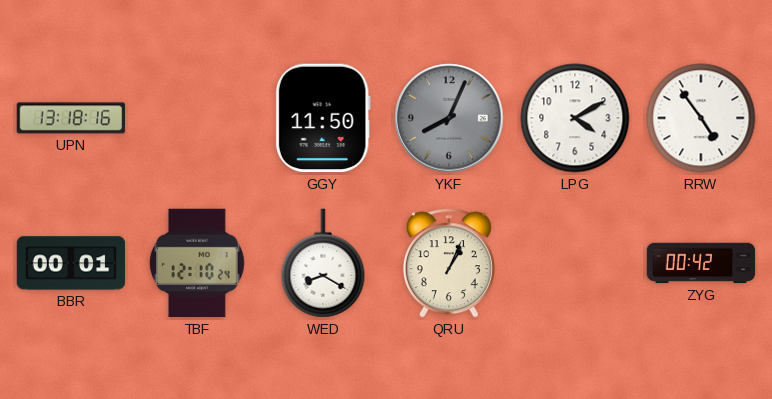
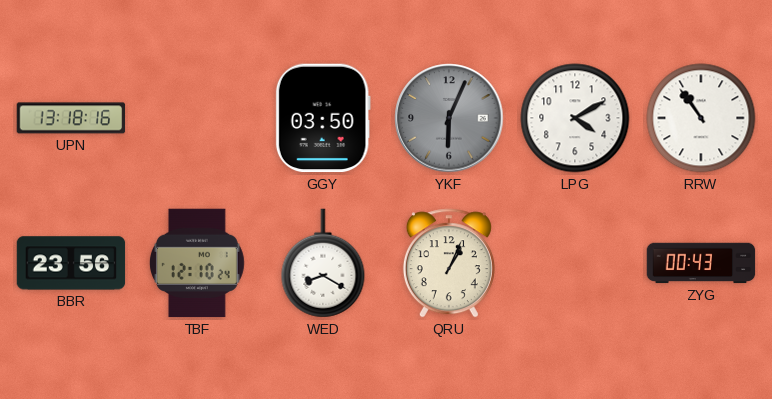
GGY: 11:50 -> 03:50 (323, 118)
YKF: 8:04 -> 6:04 (449, 118)
RRW: 4:54 -> 10:54 (701, 118)
BBR: 00:01 -> 23:56 (71, 263)
ZYG: 00:42 -> 00:43 (701, 263)
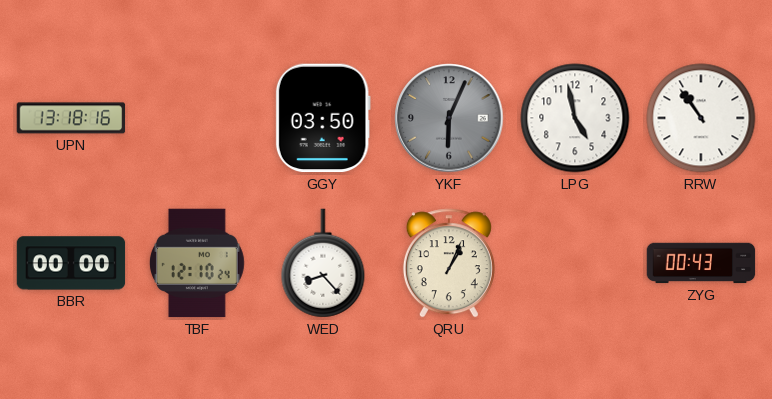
LPG: 4:10 -> 4:58 (575, 118)
BBR: 23:56 -> 00:00 (71, 263)
WED: 8:20 -> 8:23 (323, 263)
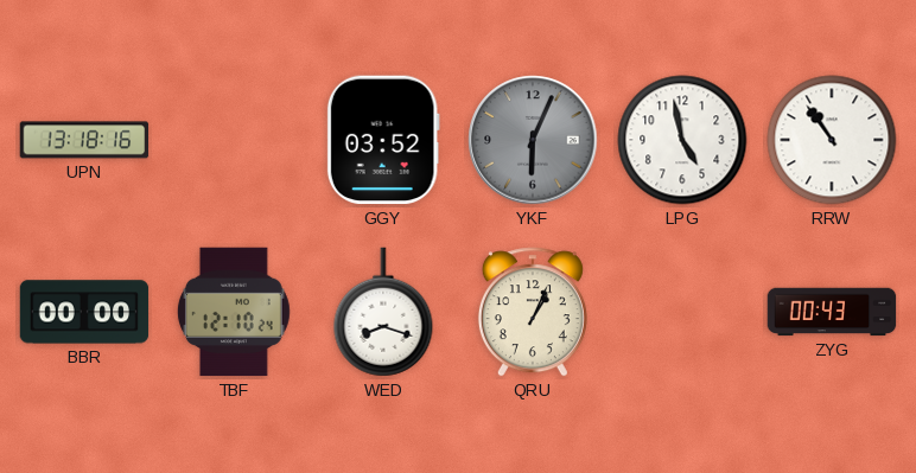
GGY: 03:50 -> 03:52 (383, 140)
WED: 8:23 -> 8:18 (383, 312)
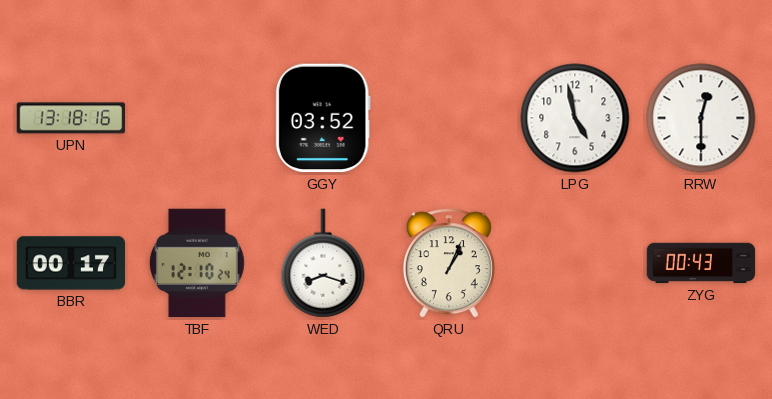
YKF: 6:04 -> none (533, 140)
RRW: 10:54 -> 12:30 (701, 118)
BBR: 00:00 -> 00:17 (71, 263)
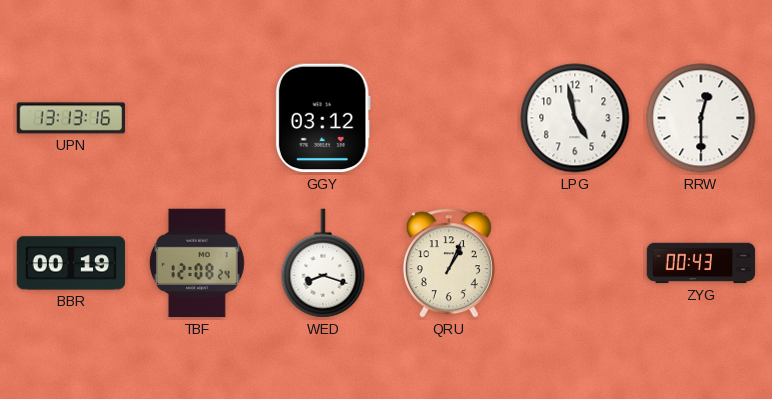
UPN: 13:18 -> 13:13 (71, 118)
GGY: 03:52 -> 03:12 (323, 118)
BBR: 00:17 -> 00:19 (71, 263)
TBF: 12:10 -> 12:08 (197, 263)
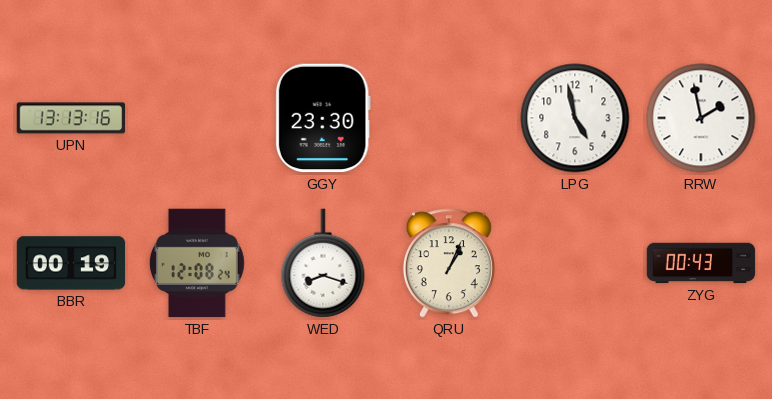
GGY: 03:12 -> 23:30 (323, 118)
RRW: 12:30 -> 1:58 (701, 118)
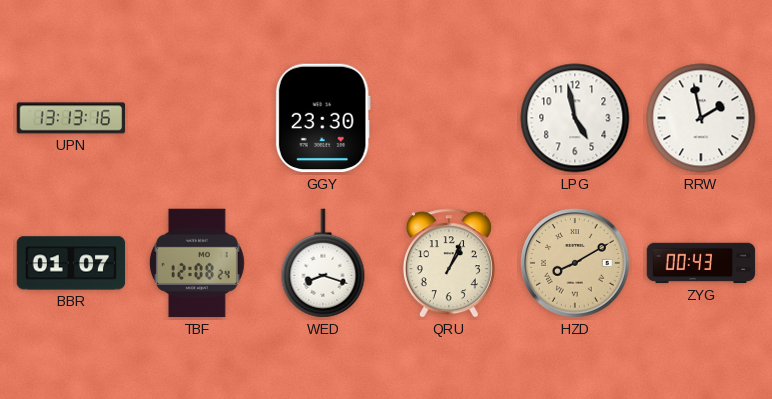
BBR: 00:19 -> 01:07 (71, 263)
HZD: none -> 8:10 (575, 263)
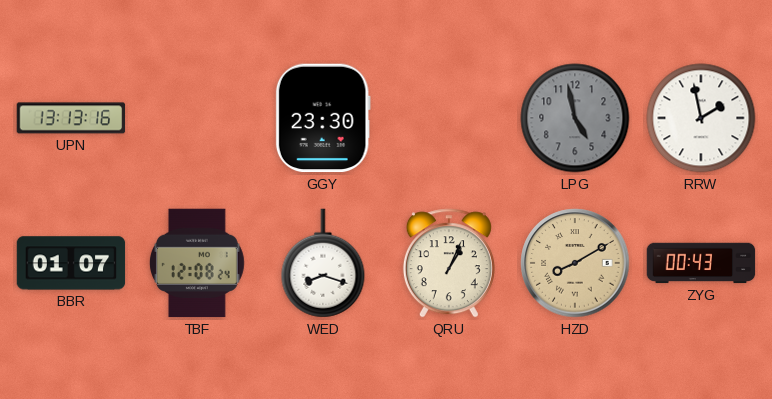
LPG dial: white -> grey (575, 118)
